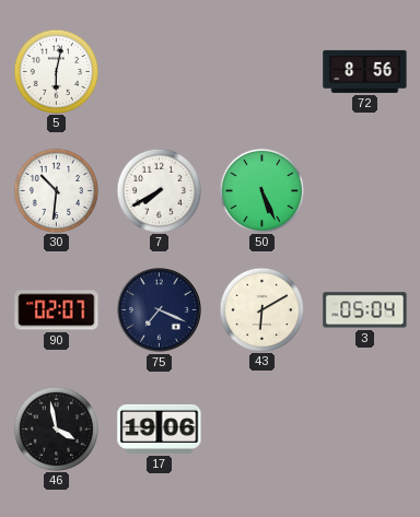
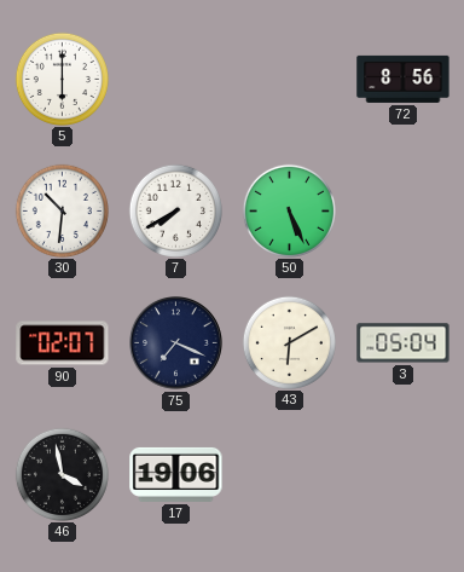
5: 6:02 -> 6:00 (62, 79)
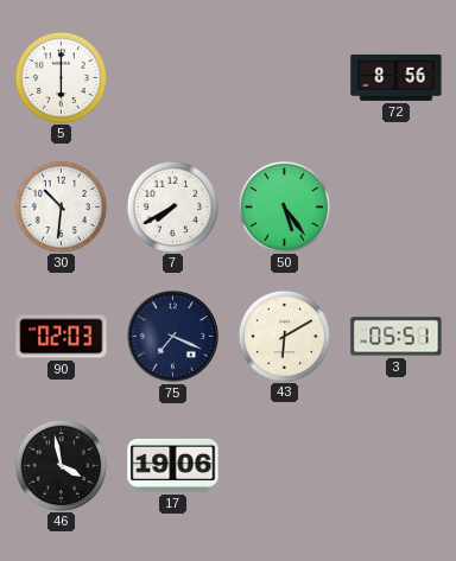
50: 5:26 -> 5:24 (284, 206)
90: 02:07 -> 02:03 (62, 337)
3: 05:04 -> 05:51 (397, 337)
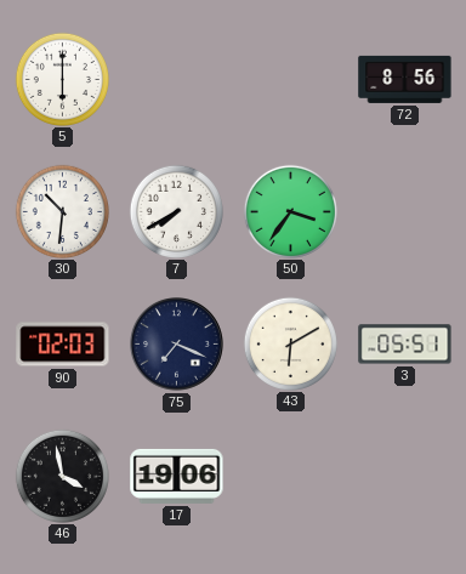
50: 5:24 -> 3:36 (290, 211)
